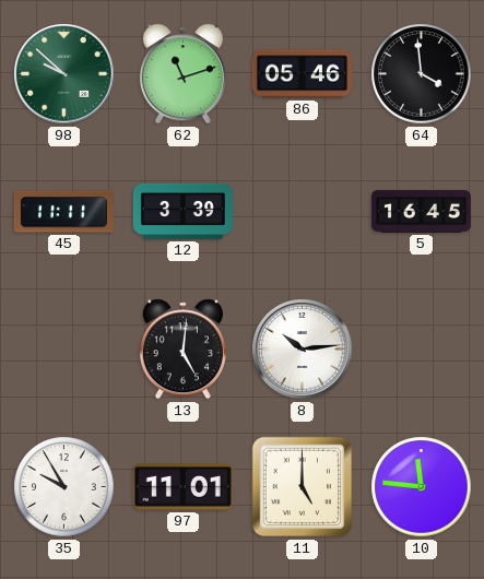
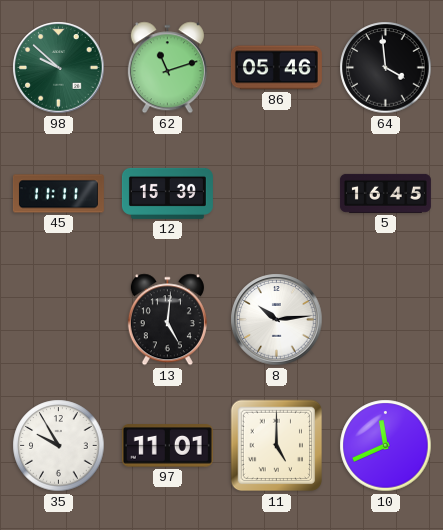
12: 3:39 -> 15:39 (167, 193)
10: 11:46 -> 11:41 (386, 446)
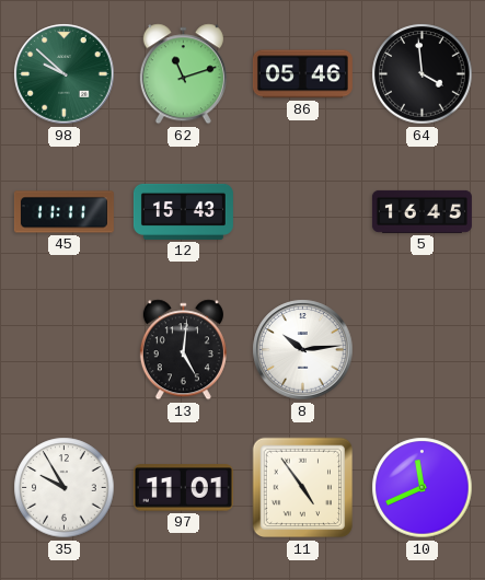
12: 15:39 -> 15:43 (183, 211)
11: 5:00 -> 4:54 (303, 488)
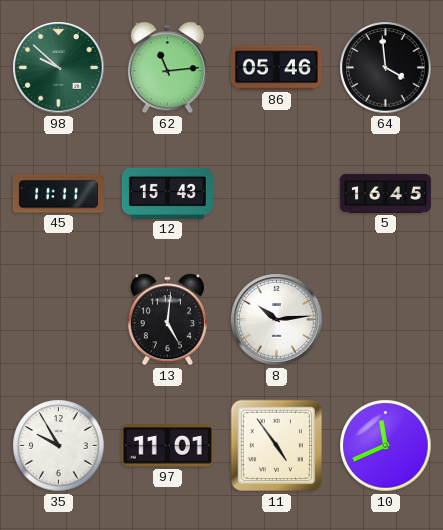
62: 11:12 -> 11:14 (167, 68)
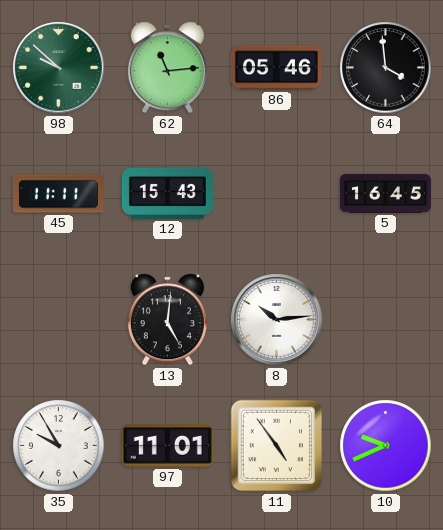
10: 11:41 -> 9:41 (386, 446)
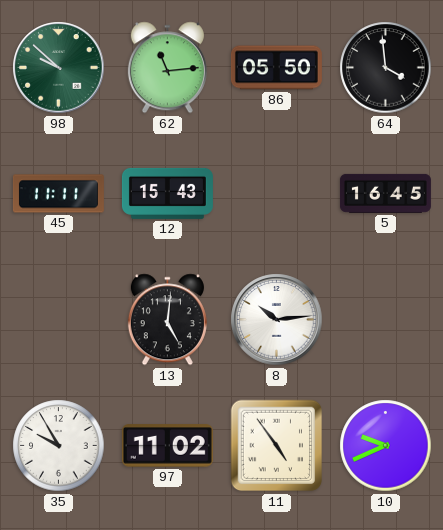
86: 05:46 -> 05:50 (276, 68)
97: 11:01 -> 11:02 (167, 446)
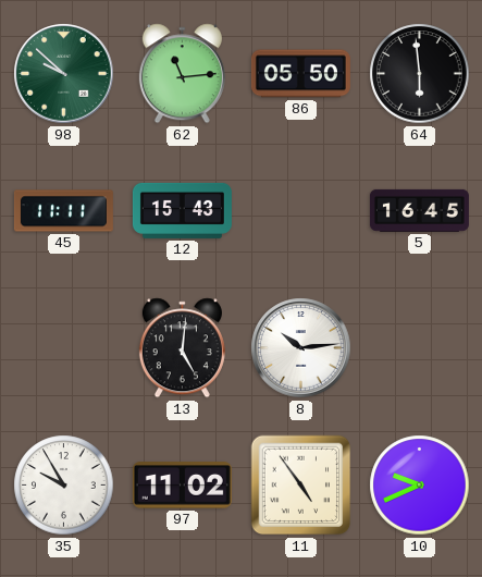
64: 3:59 -> 5:59 (420, 74)
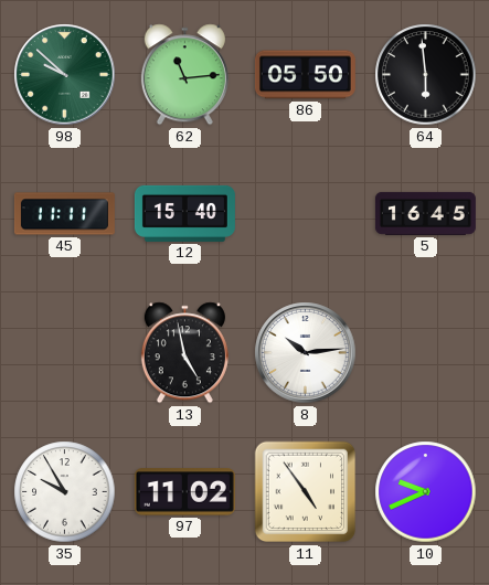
12: 15:43 -> 15:40 (184, 213)
13: 5:01 -> 4:58 (184, 353)
